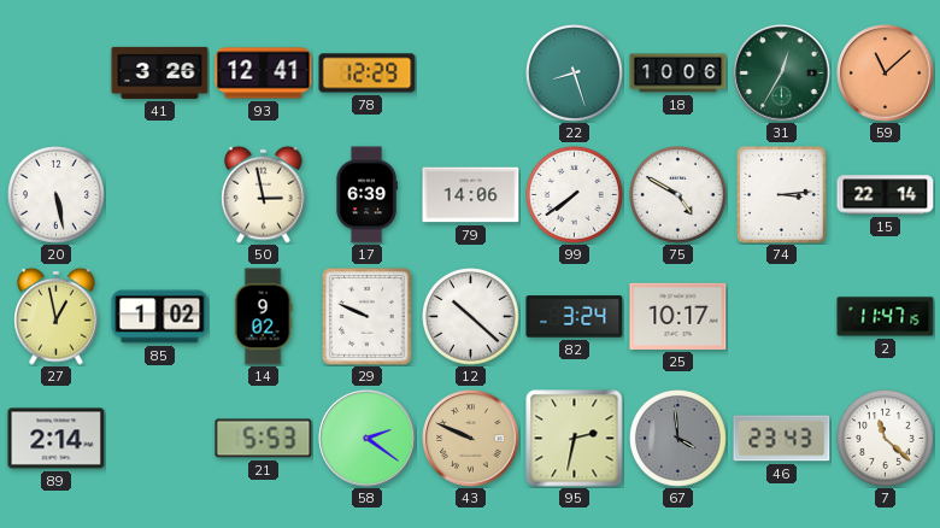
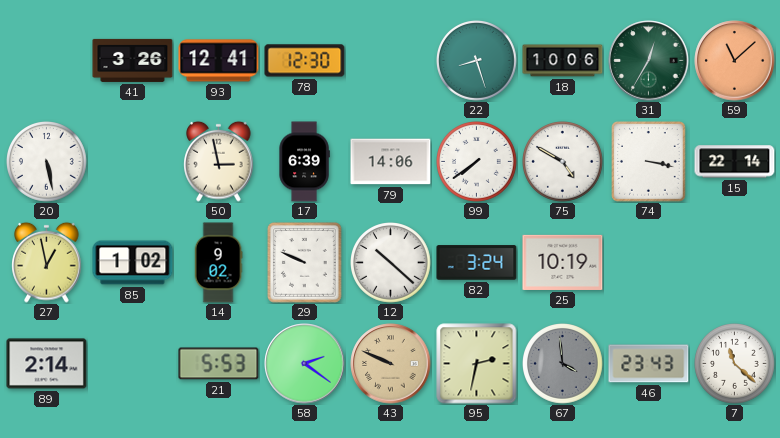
78: 12:29 -> 12:30 (305, 61)
74: 3:14 -> 3:17 (649, 162)
25: 10:17 -> 10:19 (563, 262)
2: 11:47 -> none (886, 317)
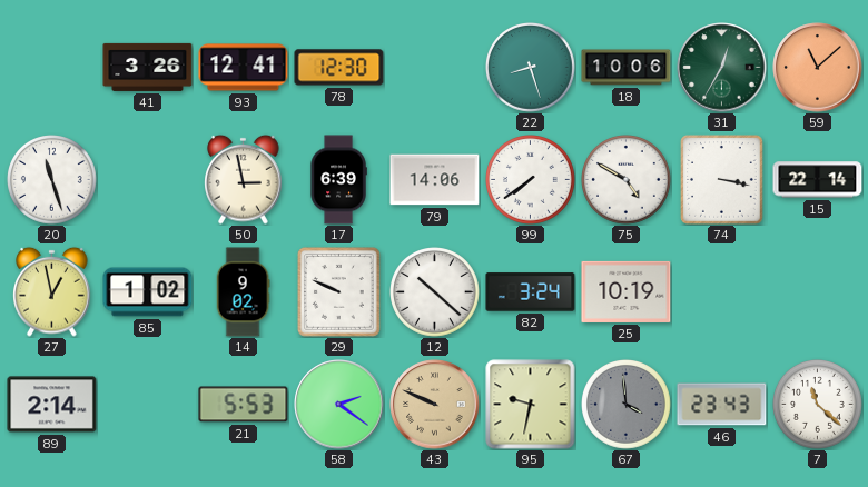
20: 5:28 -> 11:27 (52, 180)
95: 2:32 -> 9:32 (531, 405)
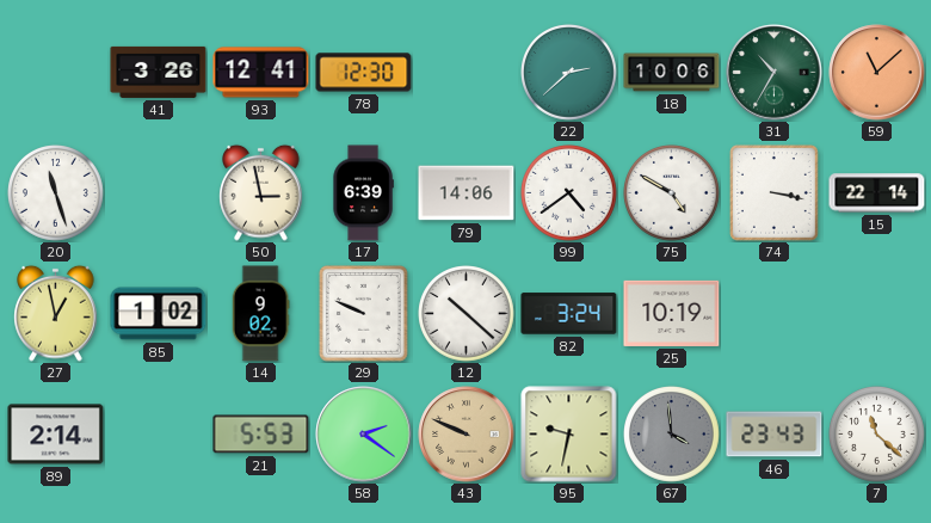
22: 8:27 -> 2:38 (569, 73)
31: 12:35 -> 10:35 (775, 73)
99: 7:39 -> 4:39 (569, 193)
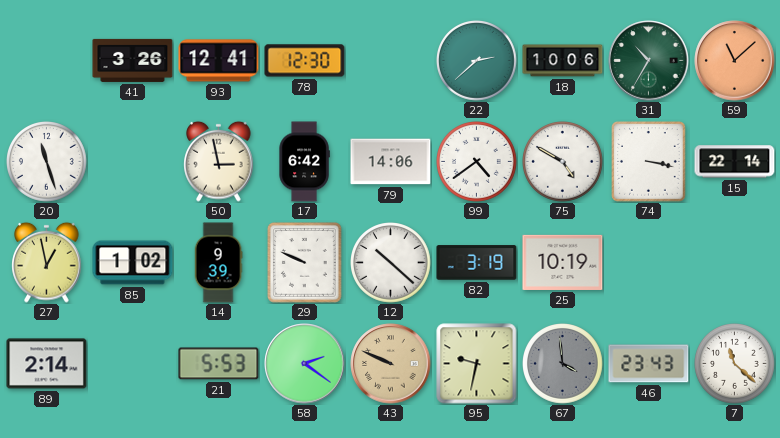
17: 6:39 -> 6:42 (304, 162)
14: 9:02 -> 9:39 (218, 263)
82: 3:24 -> 3:19 (477, 263)
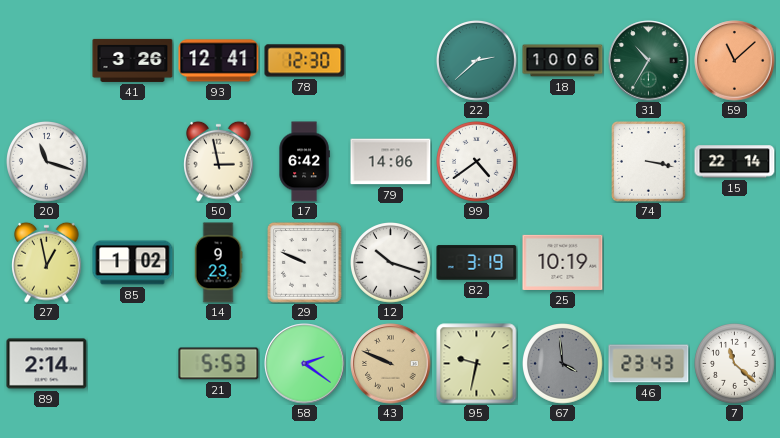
20: 11:27 -> 11:18 (47, 162)
75: 4:50 -> none (563, 162)
14: 9:39 -> 9:23 (218, 263)
12: 10:22 -> 10:18 (391, 263)
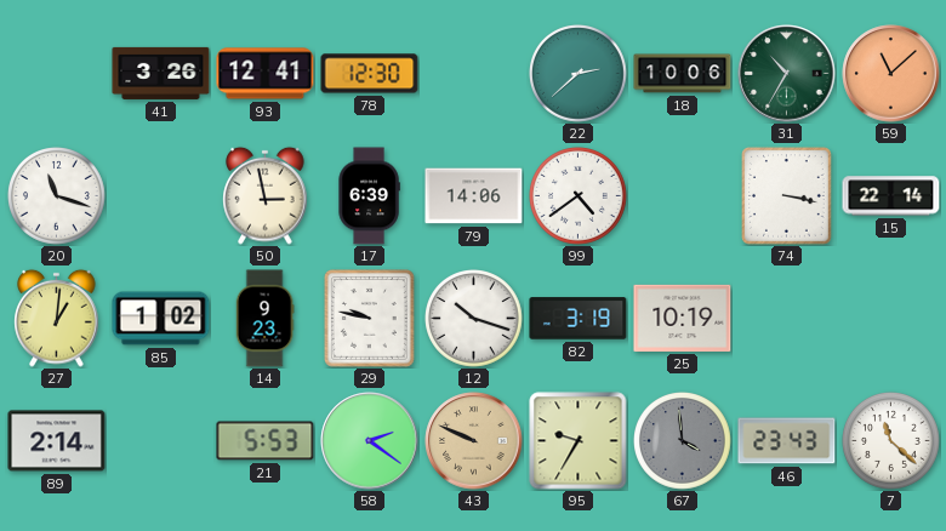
17: 6:42 -> 6:39 (369, 196)
27: 12:58 -> 1:01 (57, 318)
29: 9:49 -> 9:47 (370, 319)
95: 9:32 -> 9:35 (579, 441)
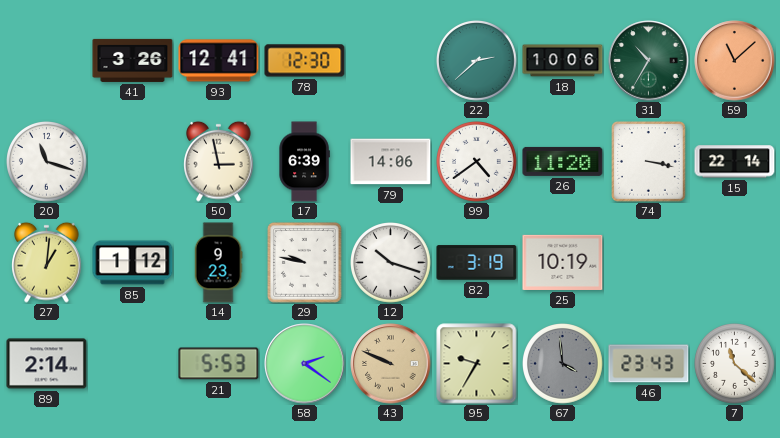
26: none -> 11:20 (563, 161)
85: 1:02 -> 1:12 (133, 263)
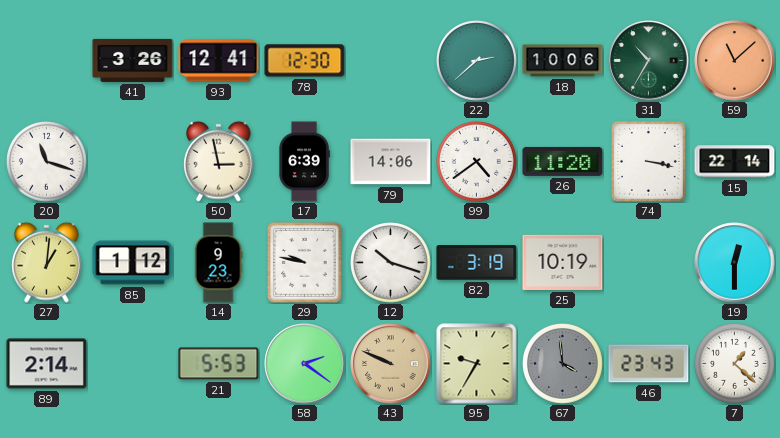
19: none -> 12:30 (735, 263)
7: 11:22 -> 1:22 (735, 364)
